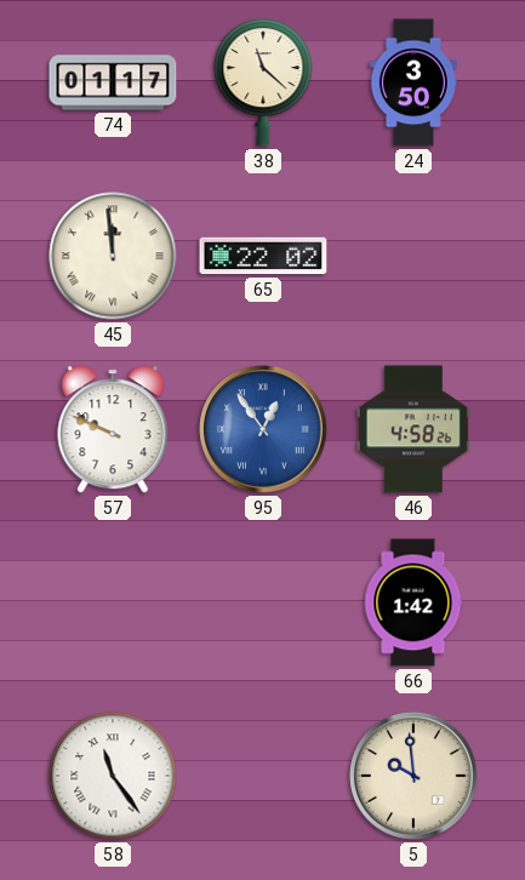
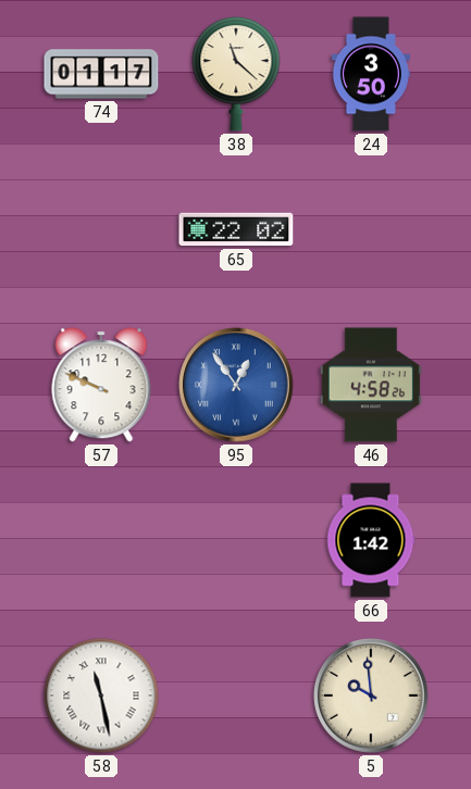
45: 11:59 -> none (113, 256)
58: 11:24 -> 11:28 (101, 696)
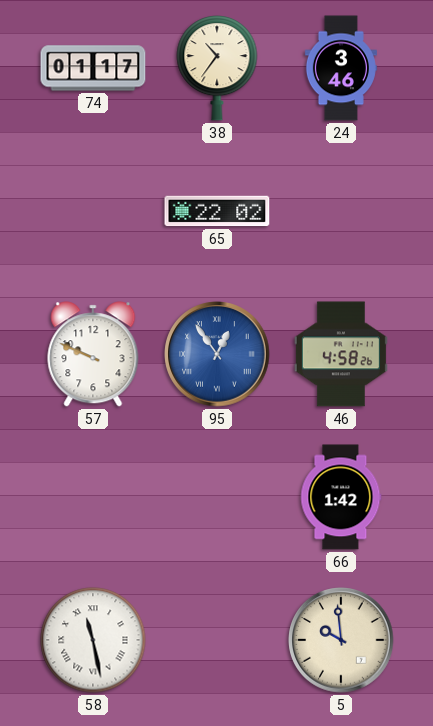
38: 11:22 -> 10:36 (217, 69)
24: 3:50 -> 3:46 (341, 68)
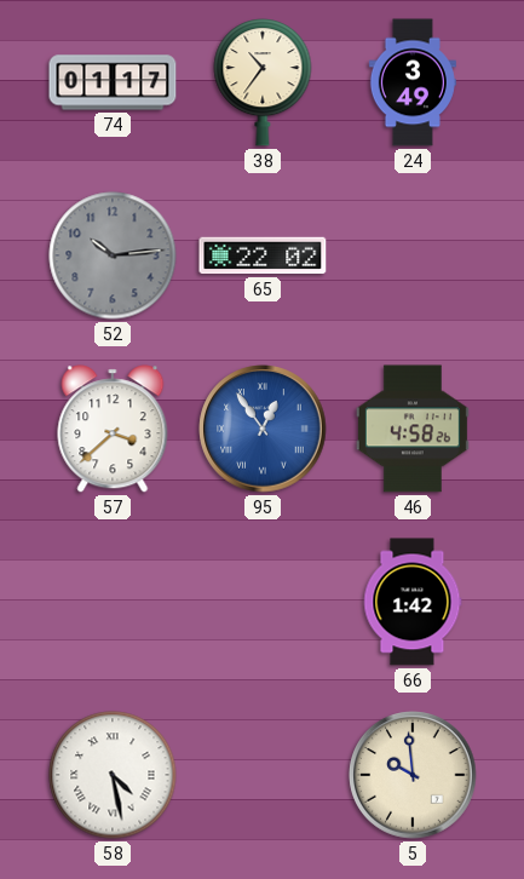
24: 3:46 -> 3:49 (413, 82)
52: none -> 10:14 (113, 255)
57: 9:49 -> 3:38 (113, 429)
58: 11:28 -> 4:28 (113, 775)
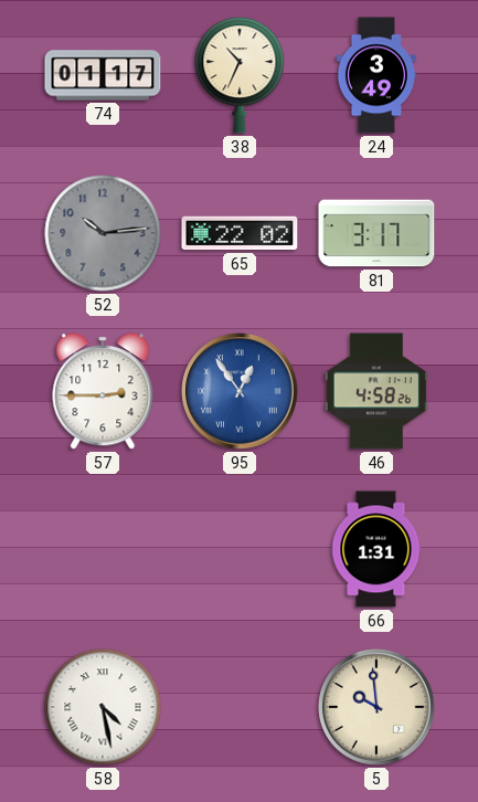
38: 10:36 -> 10:34 (240, 76)
81: none -> 3:17 (376, 233)
57: 3:38 -> 2:45 (103, 391)
66: 1:42 -> 1:31 (376, 549)
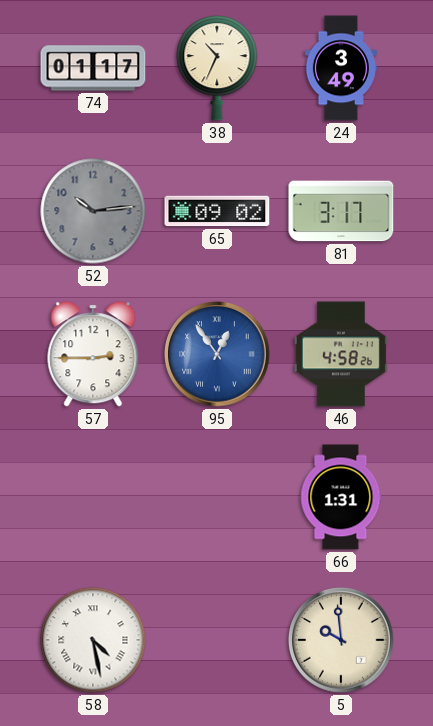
65: 22:02 -> 09:02 (217, 211)
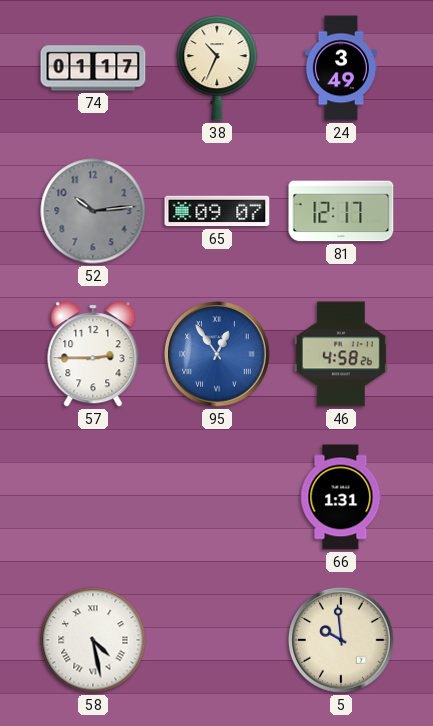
65: 09:02 -> 09:07 (217, 211)
81: 3:17 -> 12:17 (341, 211)
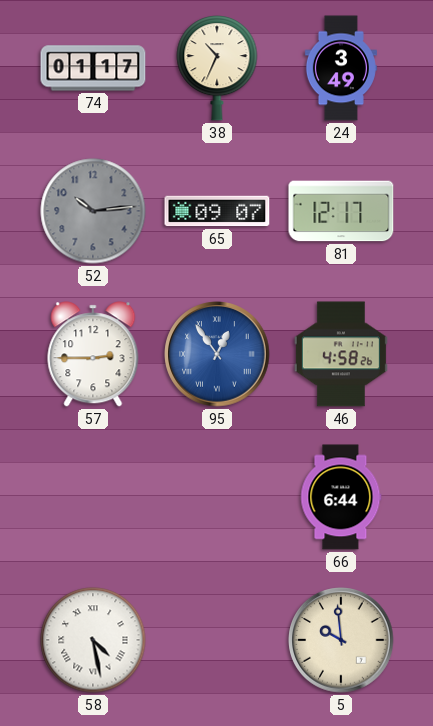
66: 1:31 -> 6:44 (341, 497)
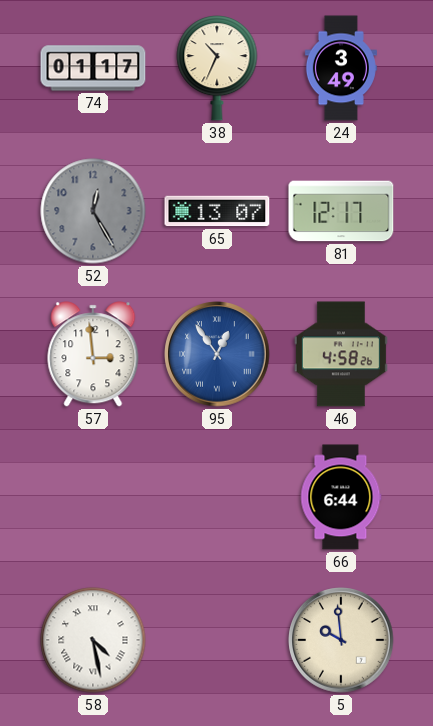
52: 10:14 -> 12:25 (93, 211)
65: 09:07 -> 13:07 (217, 211)
57: 2:45 -> 2:59 (93, 354)
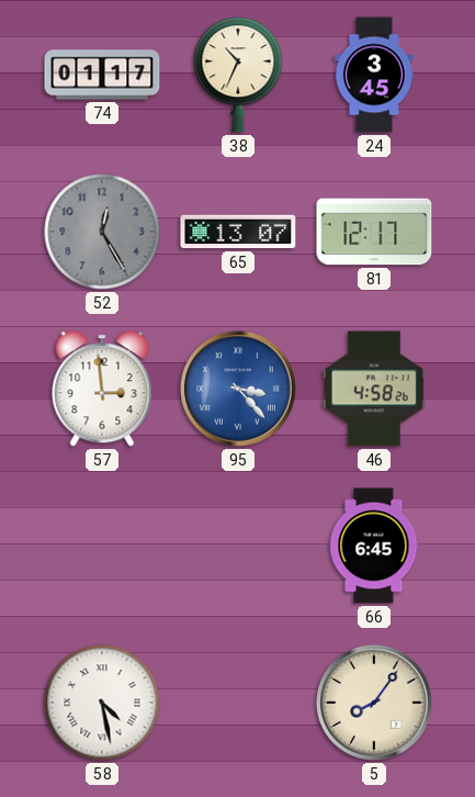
24: 3:49 -> 3:45 (374, 75)
95: 12:54 -> 3:23 (238, 389)
66: 6:44 -> 6:45 (374, 546)
5: 9:59 -> 8:06 (374, 703)
